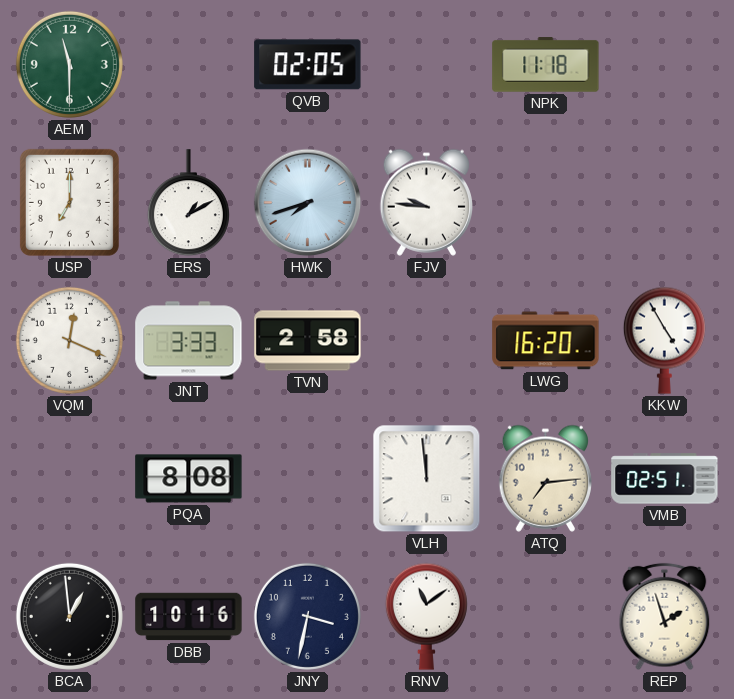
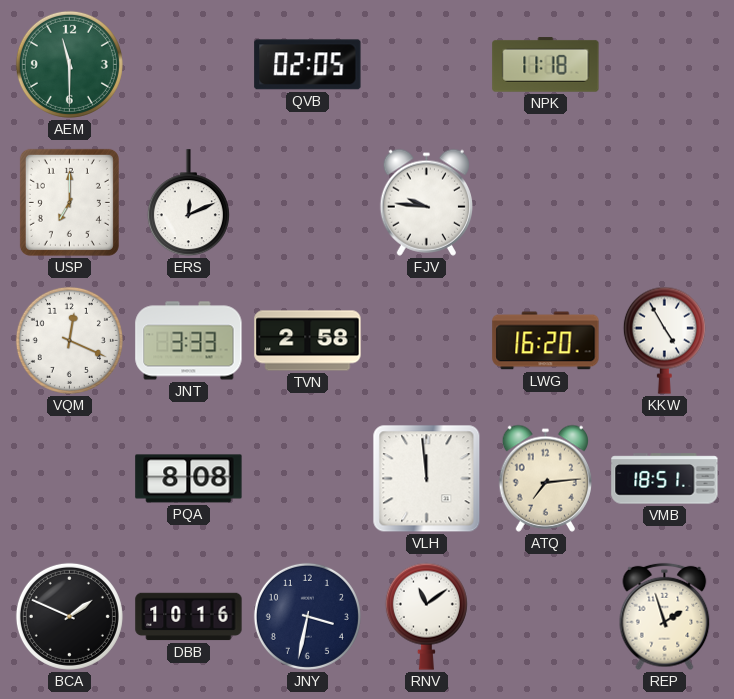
ERS: 1:10 -> 12:11 (188, 203)
HWK: 7:42 -> none (308, 203)
VMB: 02:51 -> 18:51 (665, 479)
BCA: 12:59 -> 1:49 (69, 616)
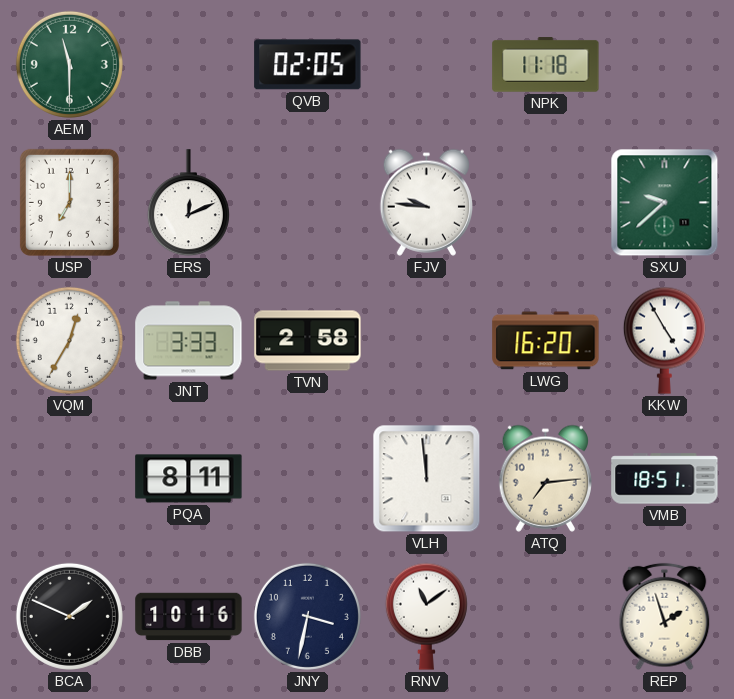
SXU: none -> 9:38 (665, 203)
VQM: 12:19 -> 12:35 (69, 340)
PQA: 8:08 -> 8:11 (189, 479)
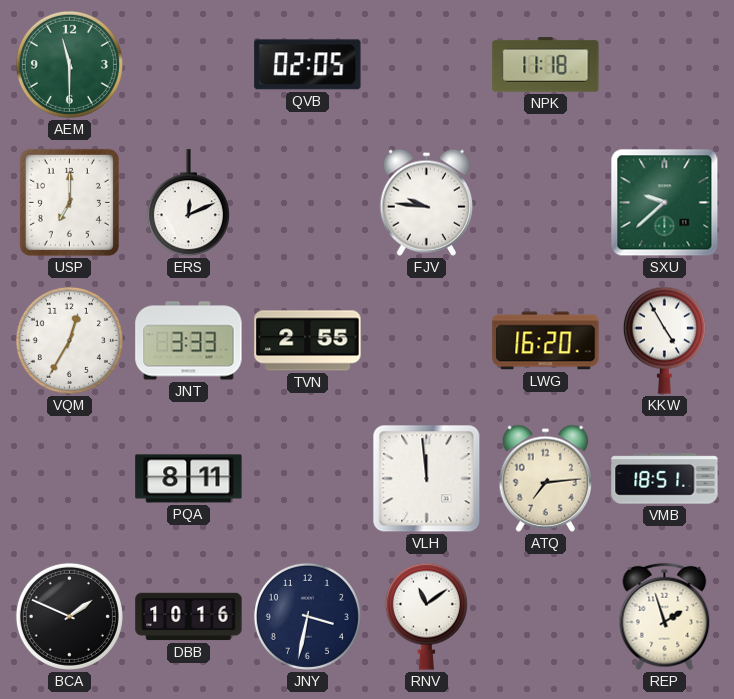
TVN: 2:58 -> 2:55 (308, 341)
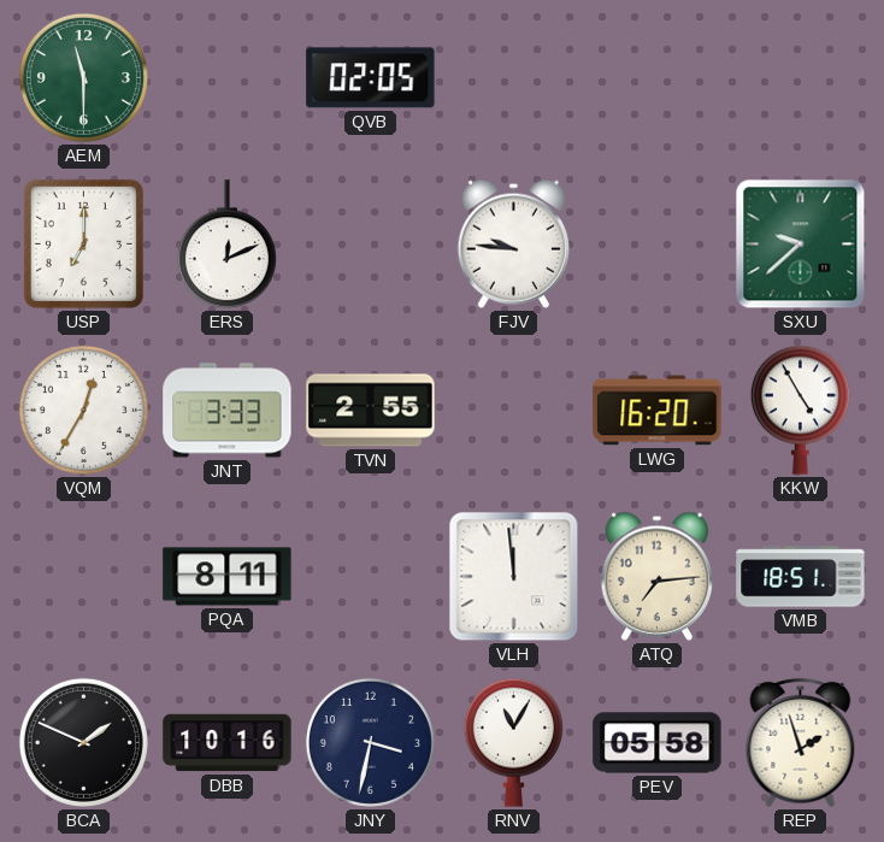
NPK: 11:18 -> none (546, 65)
RNV: 11:09 -> 11:05 (513, 742)
PEV: none -> 05:58 (658, 743)
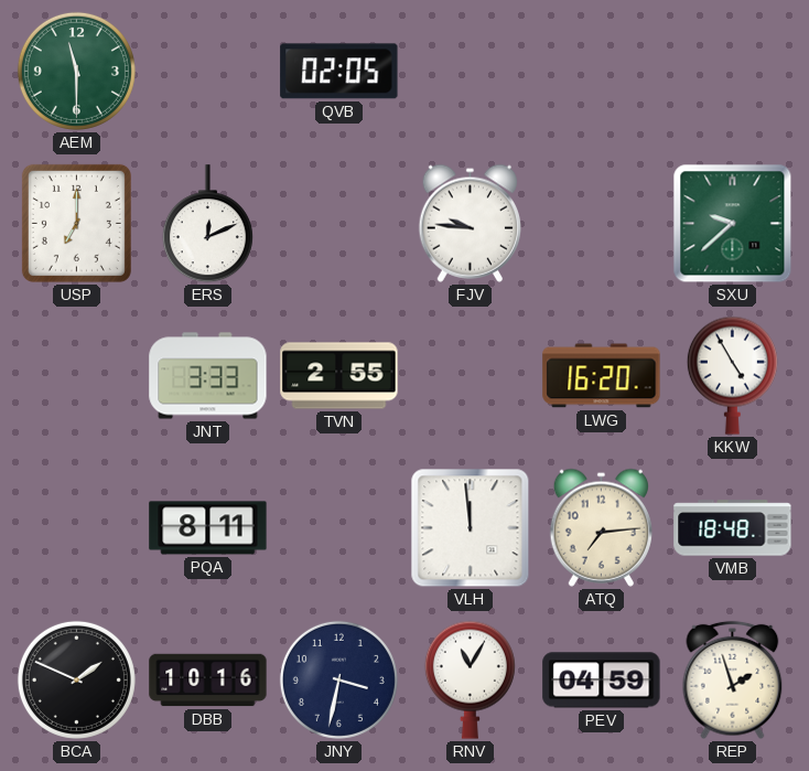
VQM: 12:35 -> none (83, 410)
VMB: 18:51 -> 18:48 (733, 528)
PEV: 05:58 -> 04:59 (602, 681)
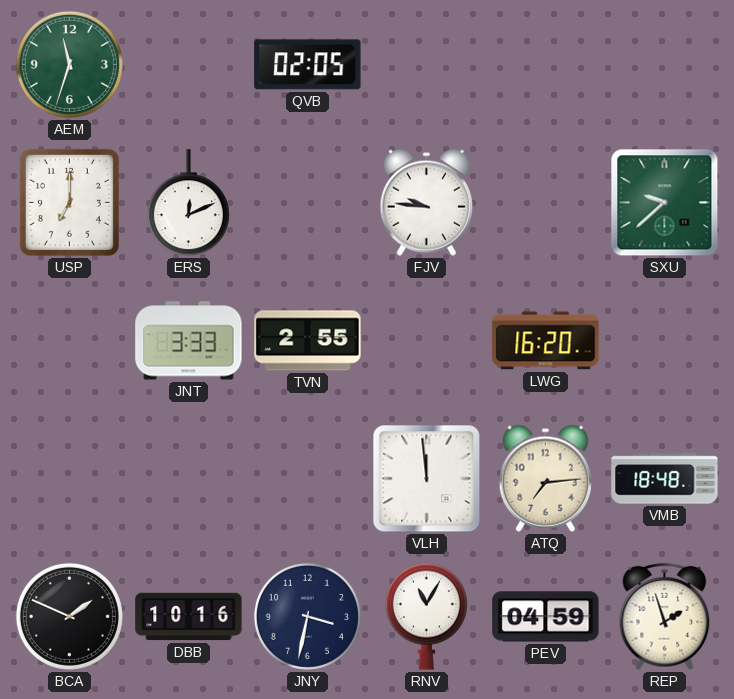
AEM: 11:30 -> 11:33 (69, 64)
KKW: 4:55 -> none (732, 375)
PQA: 8:11 -> none (208, 528)
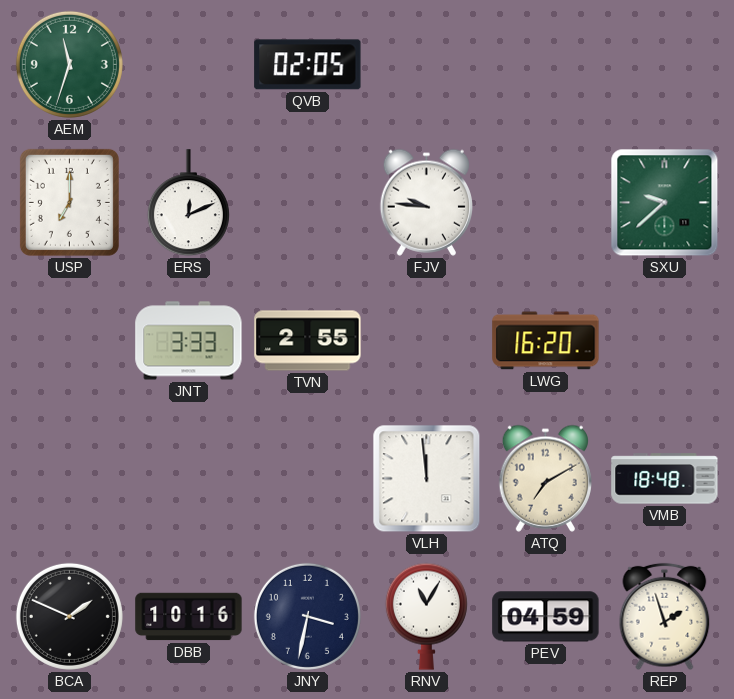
ATQ: 7:14 -> 7:10 (545, 478)
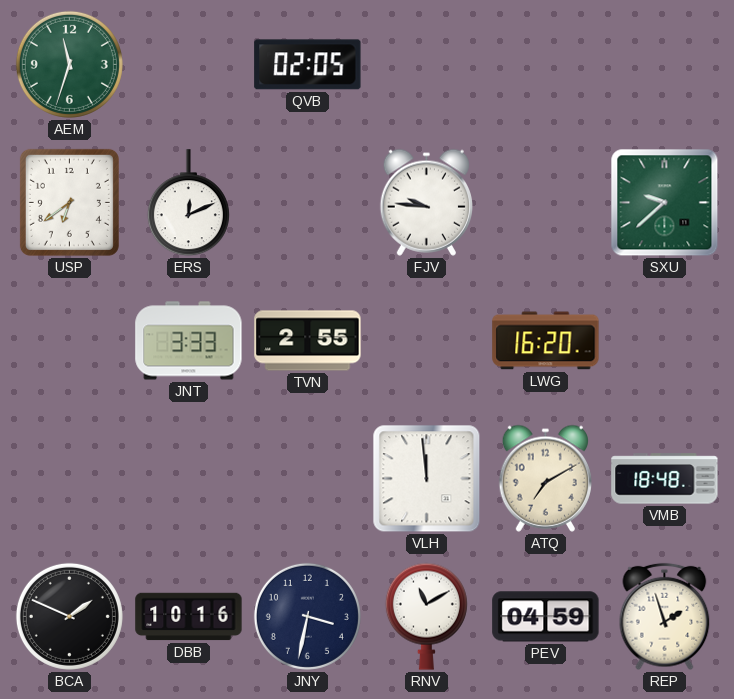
USP: 7:00 -> 6:39 (69, 202)
RNV: 11:05 -> 11:10 (426, 616)
